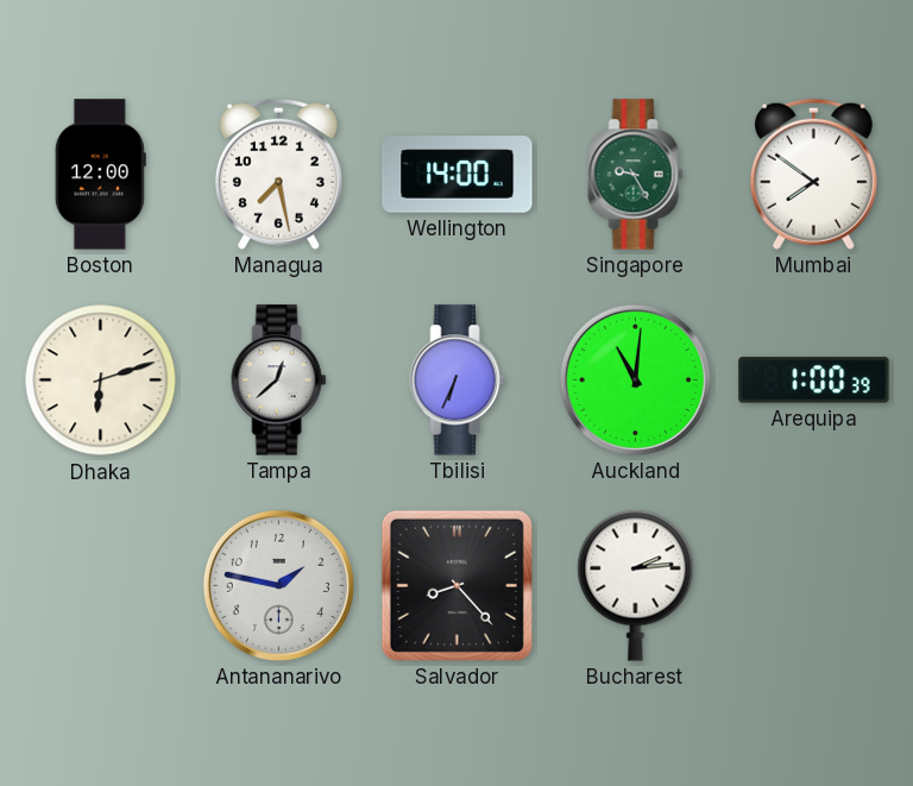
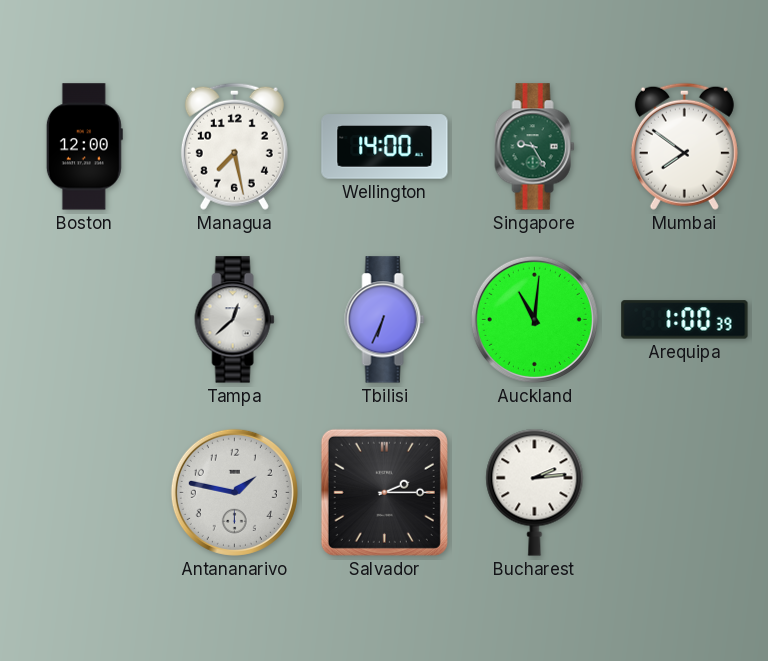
Dhaka: 6:12 -> none (101, 381)
Salvador: 8:23 -> 2:15 (384, 492)
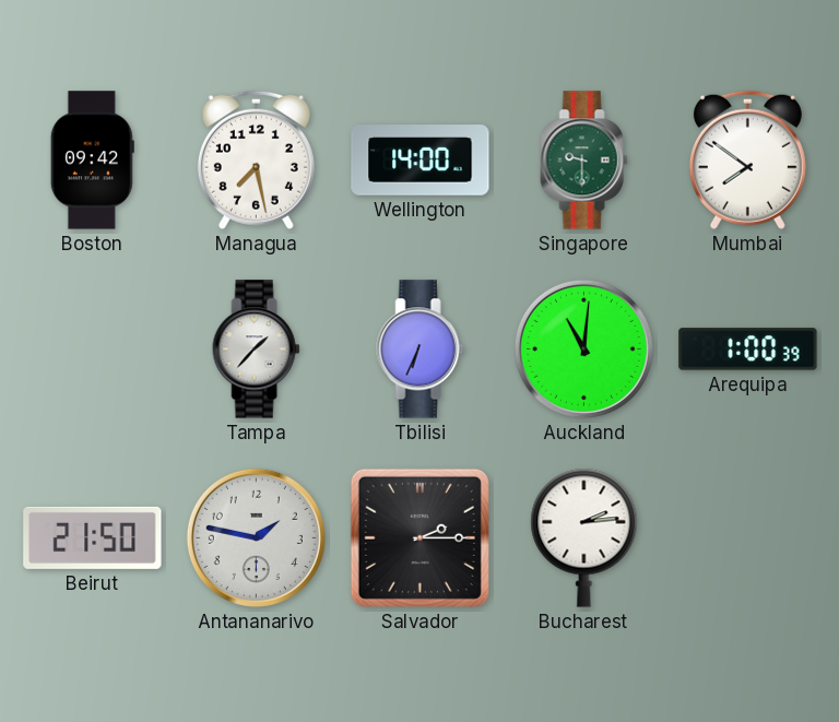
Boston: 12:00 -> 09:42 (92, 161)
Singapore: 9:25 -> 9:30 (584, 161)
Tampa: 12:38 -> 1:37 (257, 350)
Beirut: none -> 21:50 (93, 537)
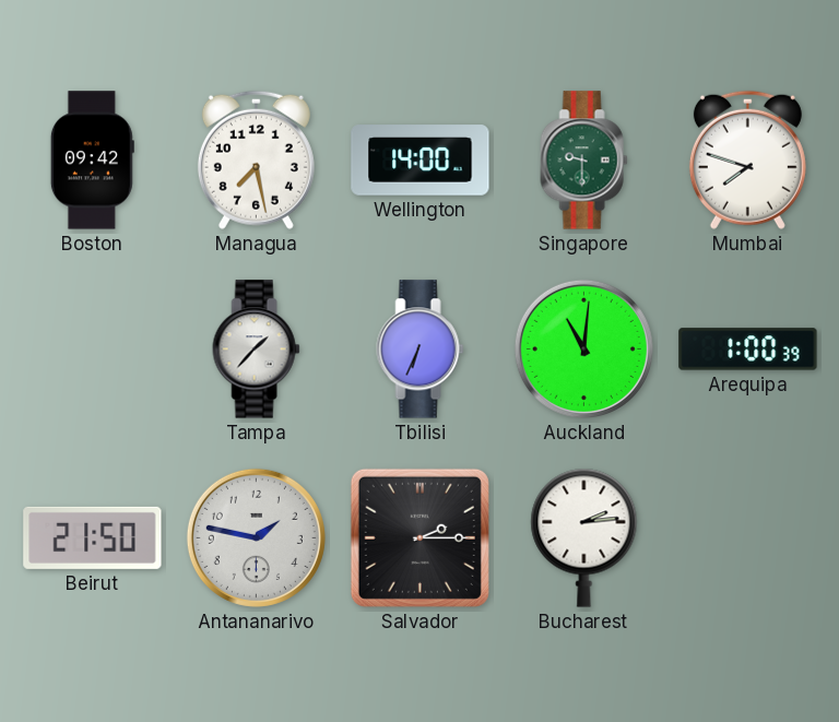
Mumbai: 7:51 -> 7:48 (747, 159)
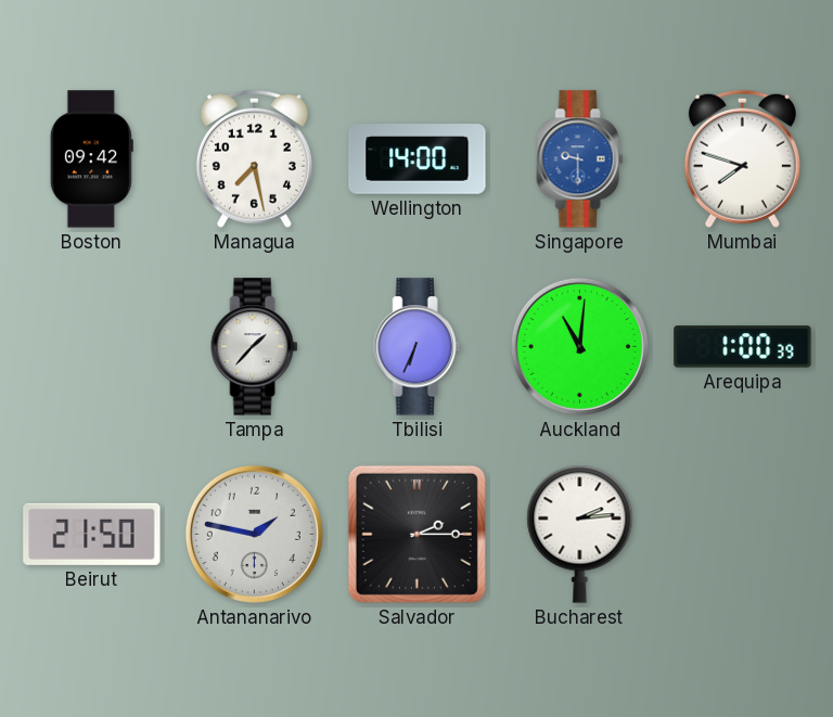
Singapore dial: green -> blue (580, 159)
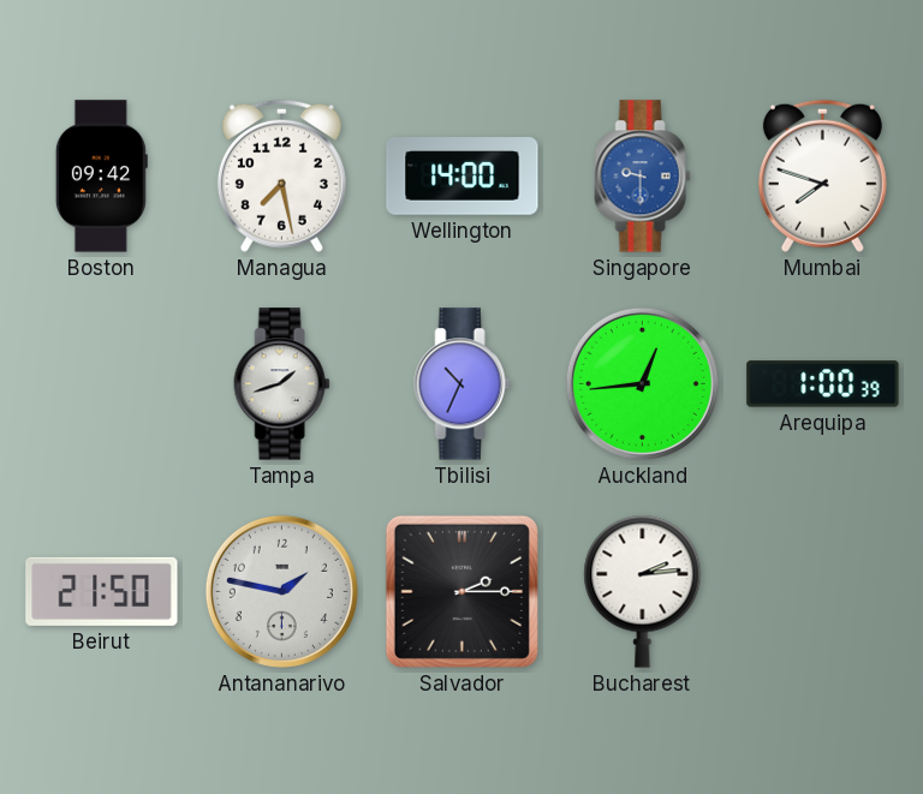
Tampa: 1:37 -> 1:42 (282, 384)
Tbilisi: 6:34 -> 10:34 (463, 384)
Auckland: 11:01 -> 12:44 (642, 383)
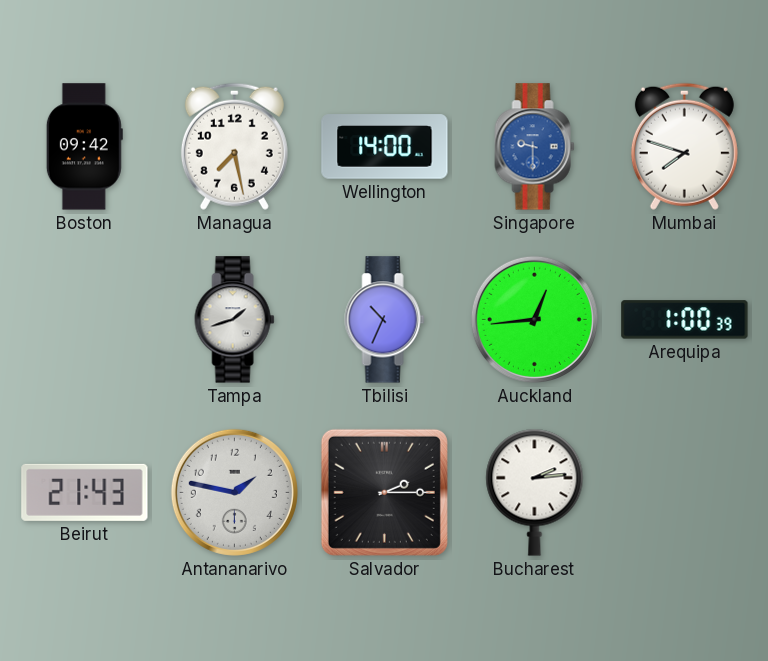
Beirut: 21:50 -> 21:43 (85, 492)
